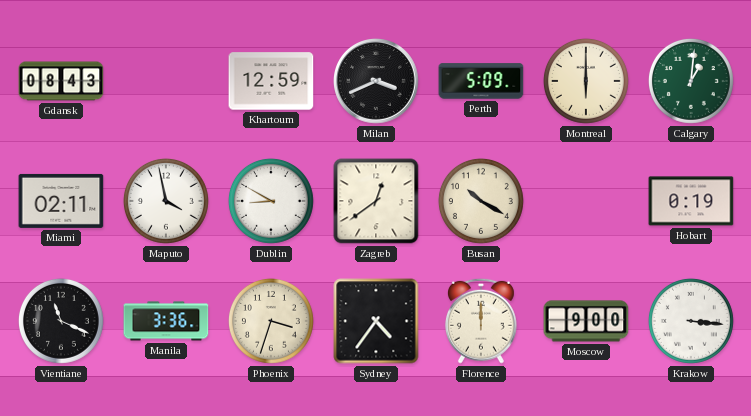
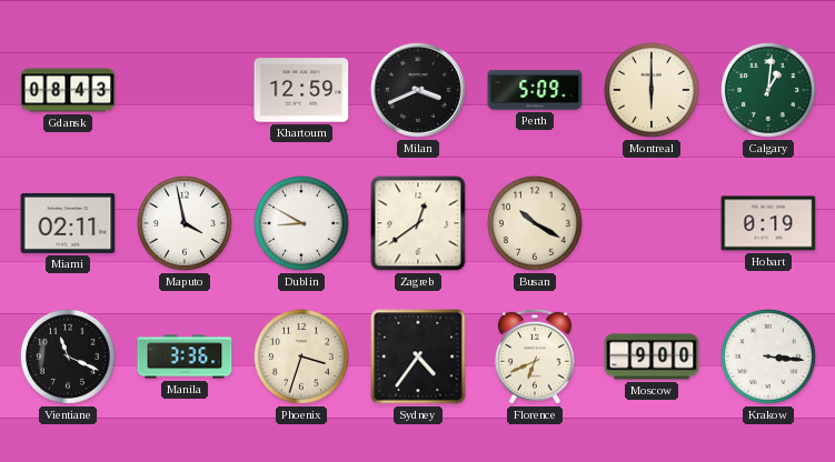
Florence: 12:00 -> 6:41 (535, 356)
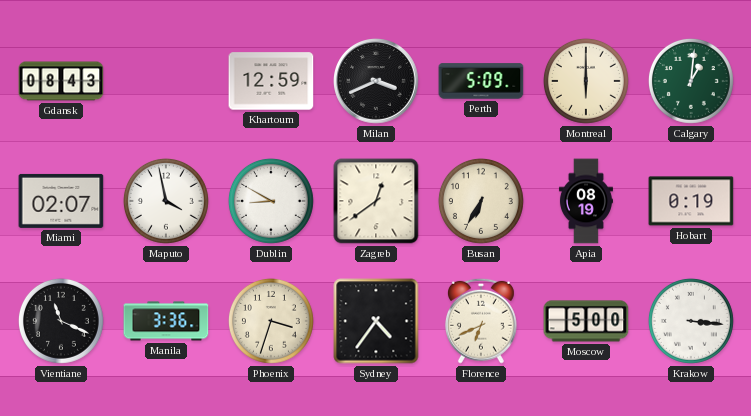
Miami: 02:11 -> 02:07 (61, 201)
Busan: 10:20 -> 6:35 (481, 201)
Apia: none -> 08:19 (586, 201)
Moscow: 9:00 -> 5:00 (586, 321)
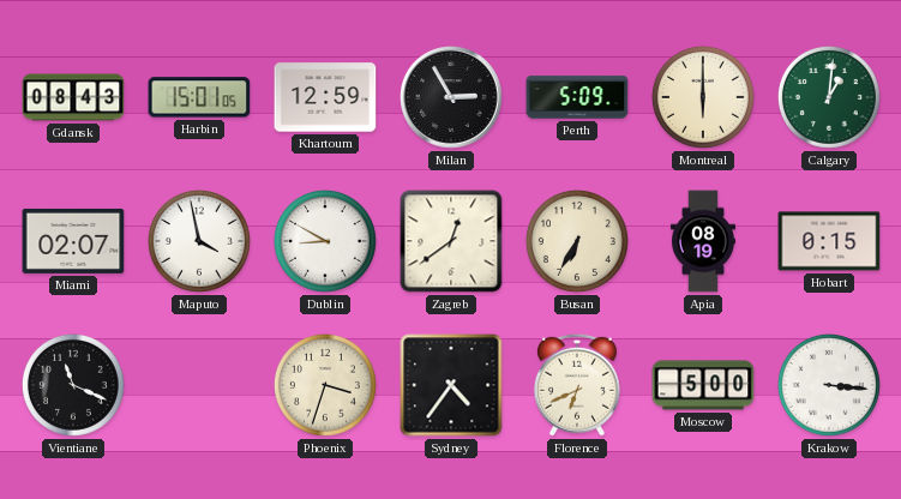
Harbin: none -> 15:01 (199, 97)
Milan: 3:41 -> 2:55 (452, 98)
Hobart: 0:19 -> 0:15 (829, 241)
Manila: 3:36 -> none (166, 321)
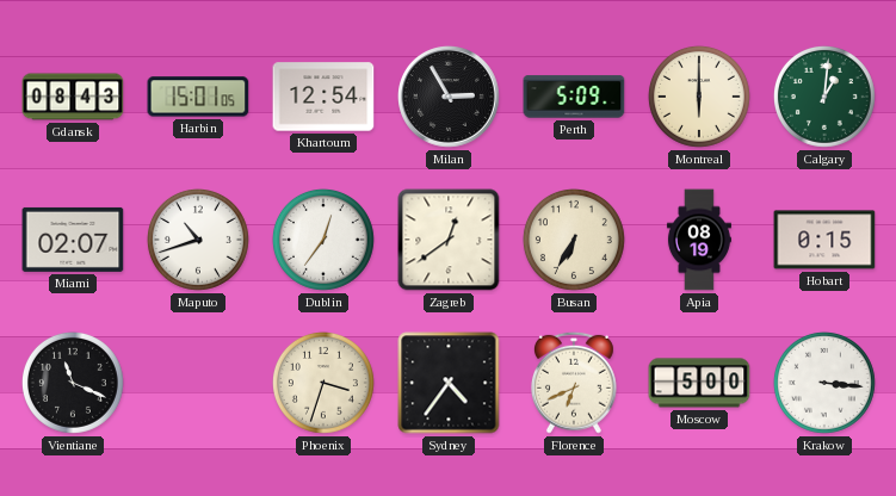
Khartoum: 12:59 -> 12:54 (323, 97)
Maputo: 3:58 -> 10:42 (198, 240)
Dublin: 8:50 -> 12:36 (323, 240)
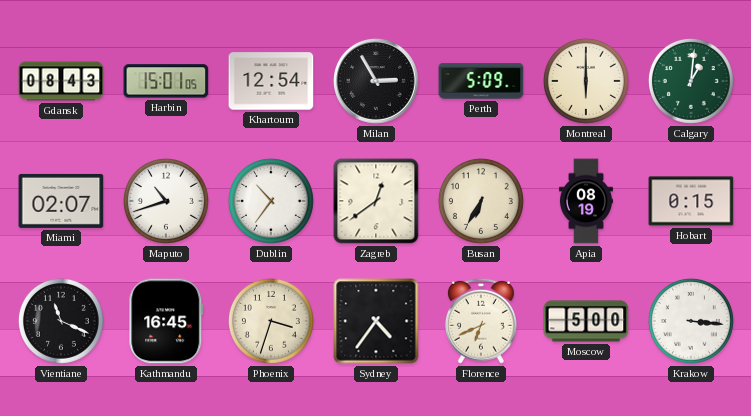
Dublin: 12:36 -> 10:36 (271, 201)
Kathmandu: none -> 16:45 (166, 321)
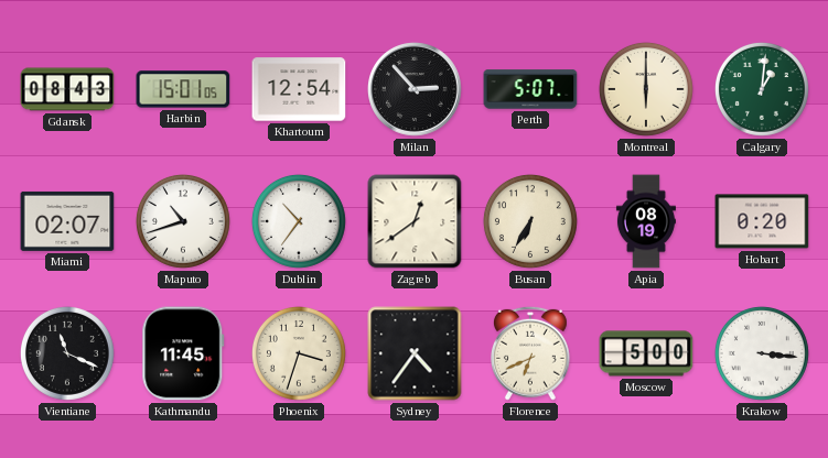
Milan: 2:55 -> 2:53 (416, 90)
Perth: 5:09 -> 5:07 (530, 89)
Hobart: 0:15 -> 0:20 (762, 221)
Kathmandu: 16:45 -> 11:45 (183, 353)
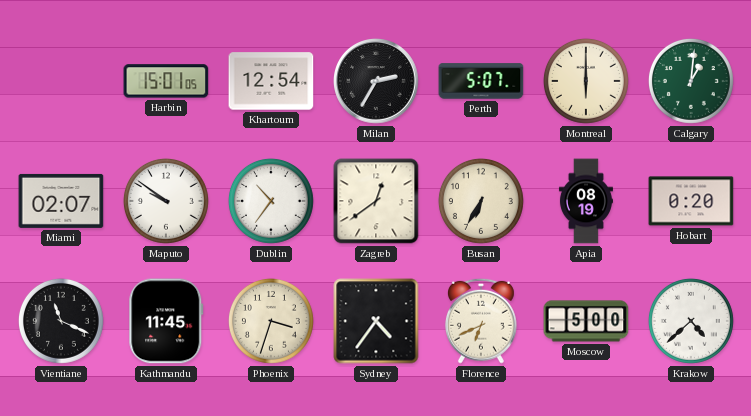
Gdansk: 08:43 -> none (67, 89)
Milan: 2:53 -> 2:35 (377, 82)
Maputo: 10:42 -> 9:51 (166, 201)
Krakow: 3:16 -> 4:38 (691, 321)
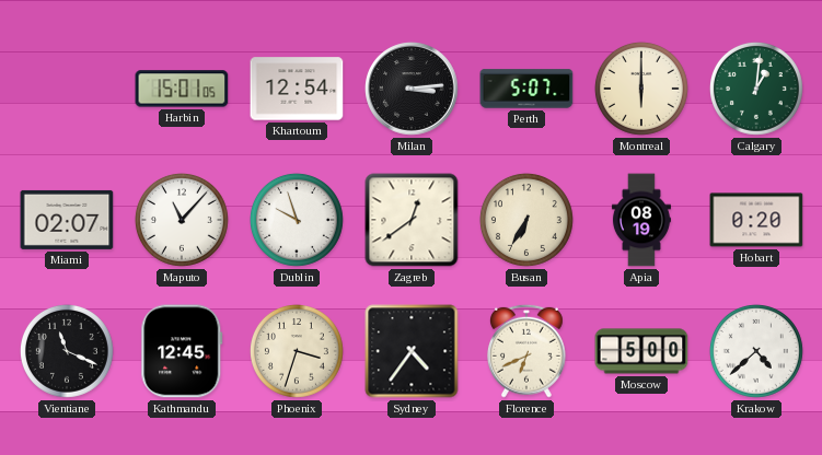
Milan: 2:35 -> 3:14 (413, 90)
Maputo: 9:51 -> 11:07 (182, 220)
Dublin: 10:36 -> 9:57 (297, 220)
Kathmandu: 11:45 -> 12:45 (182, 351)
